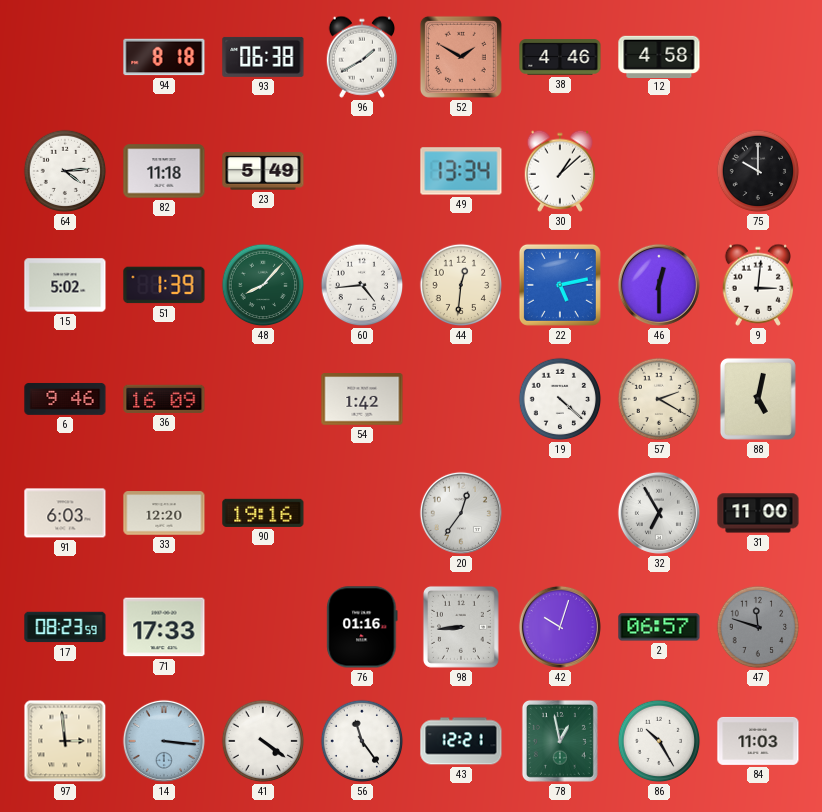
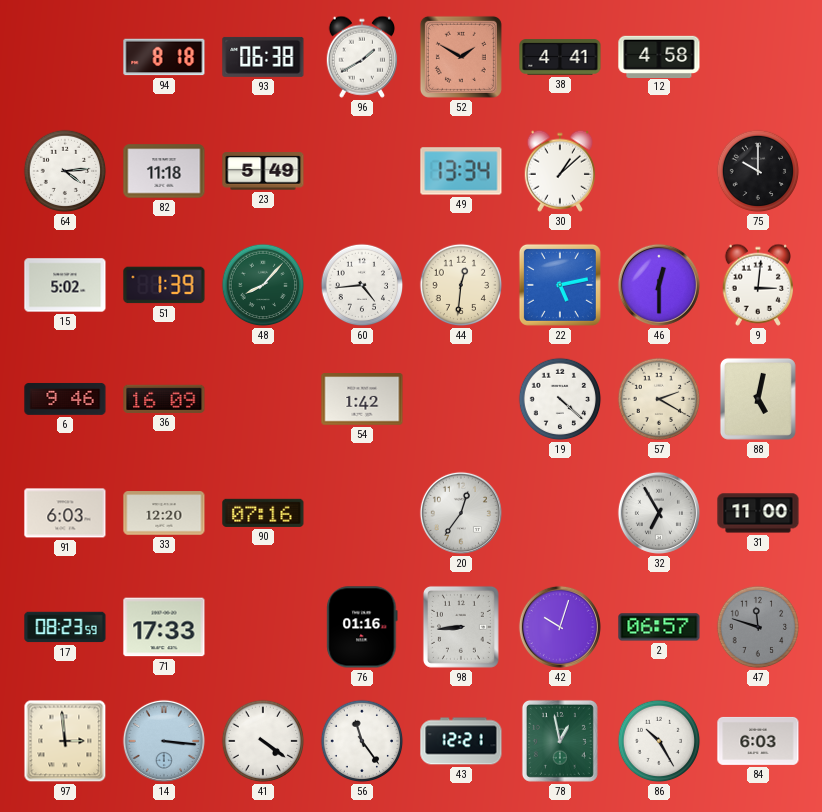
38: 4:46 -> 4:41 (560, 57)
90: 19:16 -> 07:16 (263, 513)
84: 11:03 -> 6:03 (758, 741)
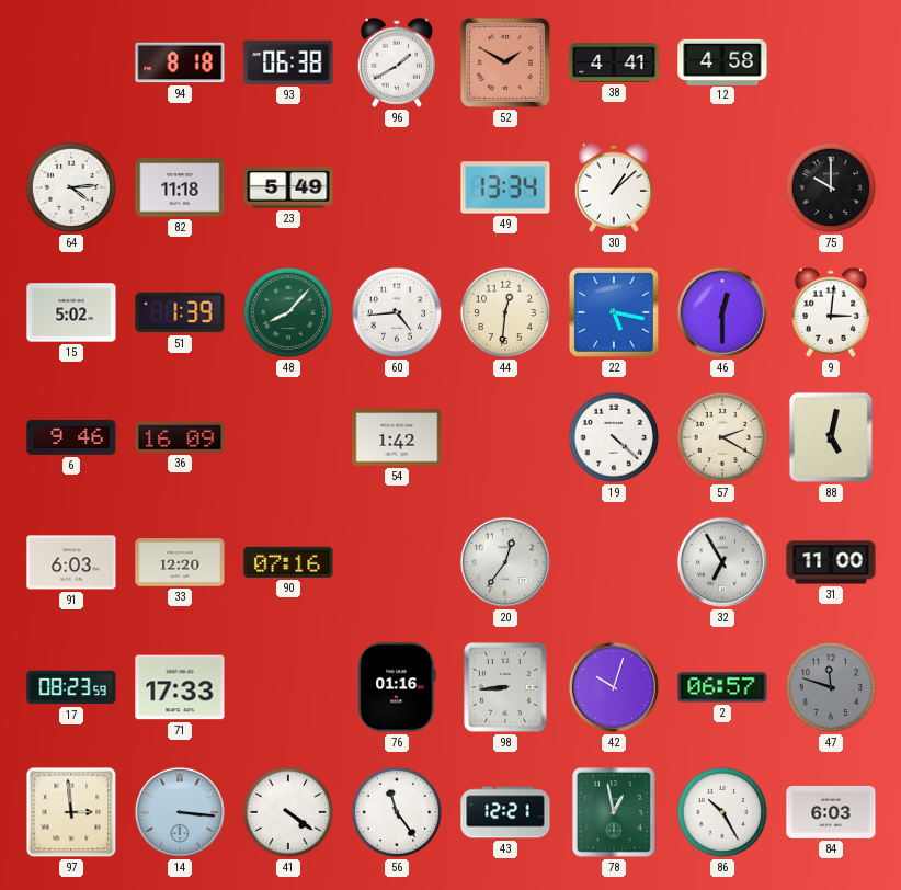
22: 5:13 -> 5:17 (614, 312)
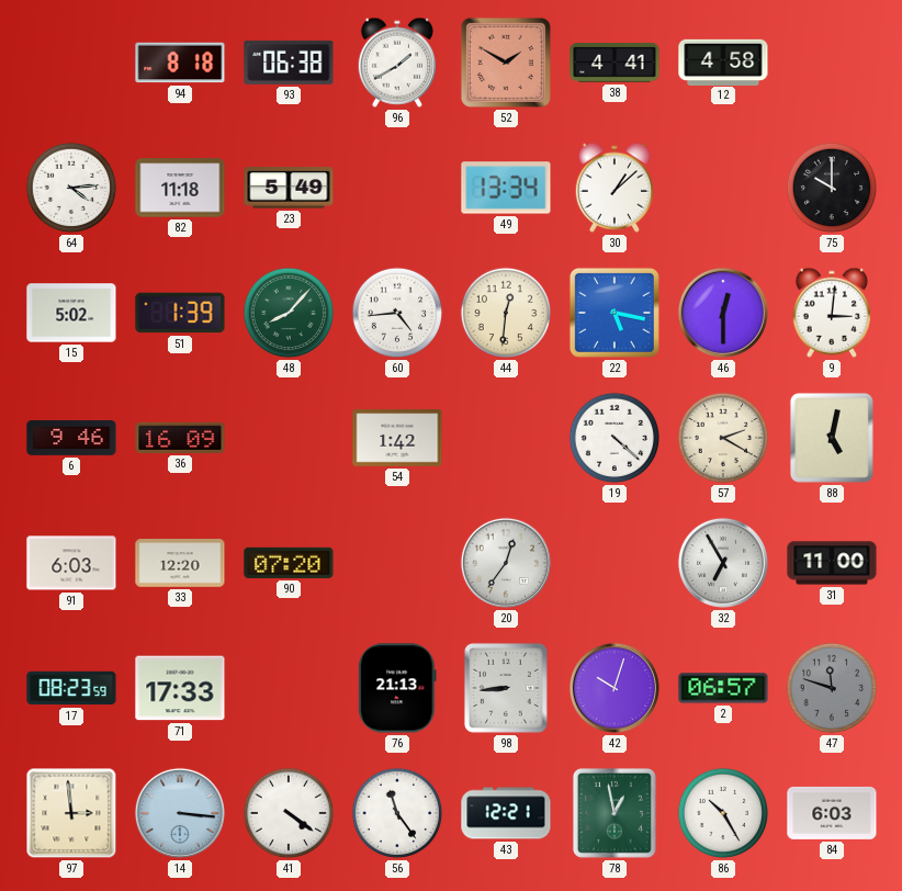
90: 07:16 -> 07:20 (289, 563)
76: 01:16 -> 21:13 (397, 688)
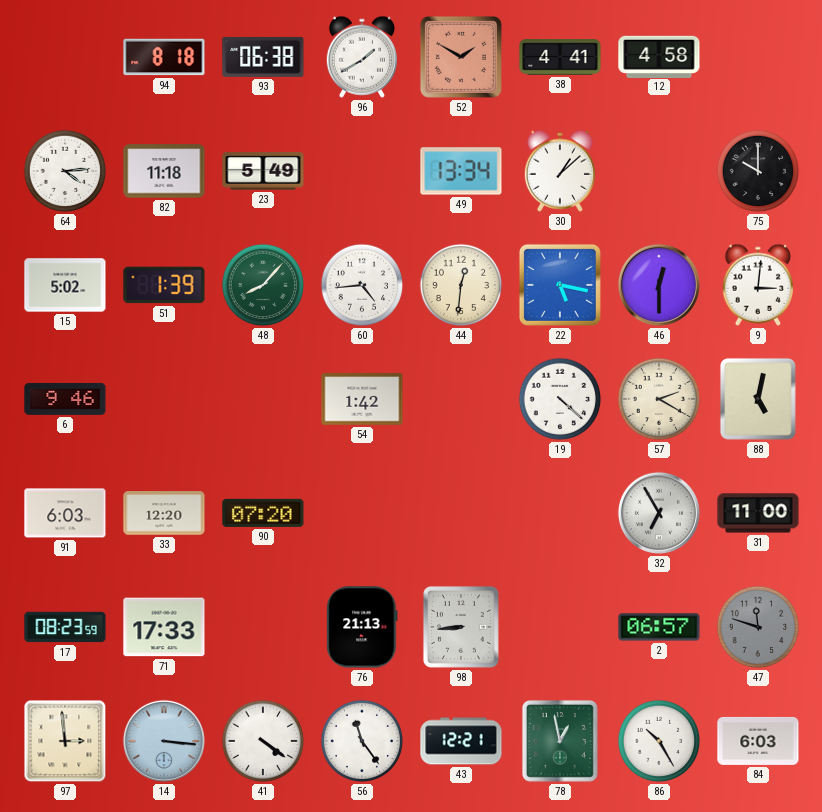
36: 16:09 -> none (180, 438)
20: 12:36 -> none (506, 563)
42: 10:03 -> none (615, 688)
